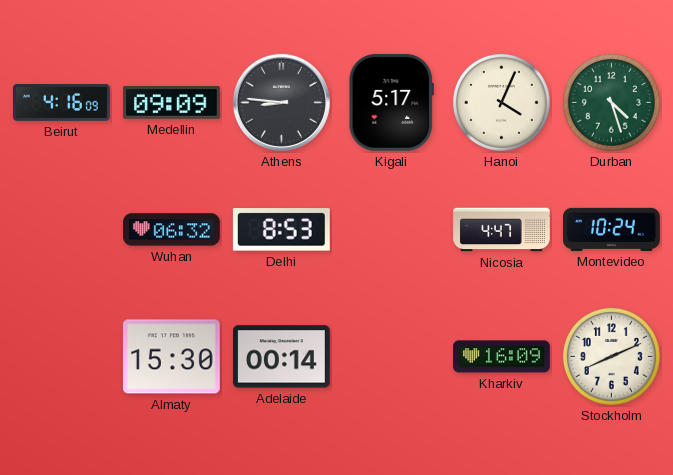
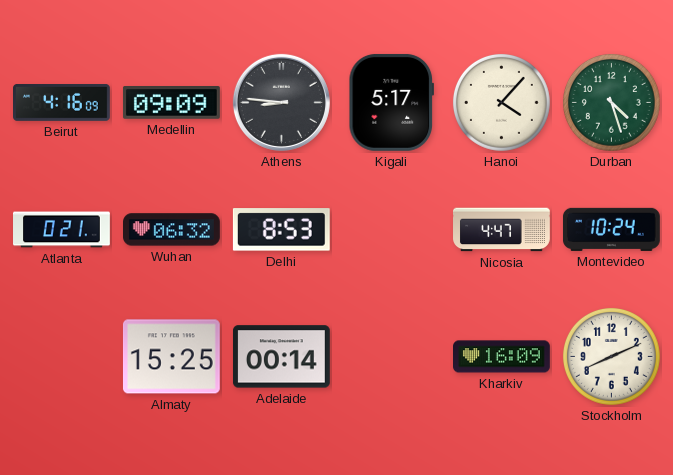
Hanoi: 4:04 -> 4:07 (501, 102)
Atlanta: none -> 0:21 (62, 230)
Almaty: 15:30 -> 15:25 (171, 357)
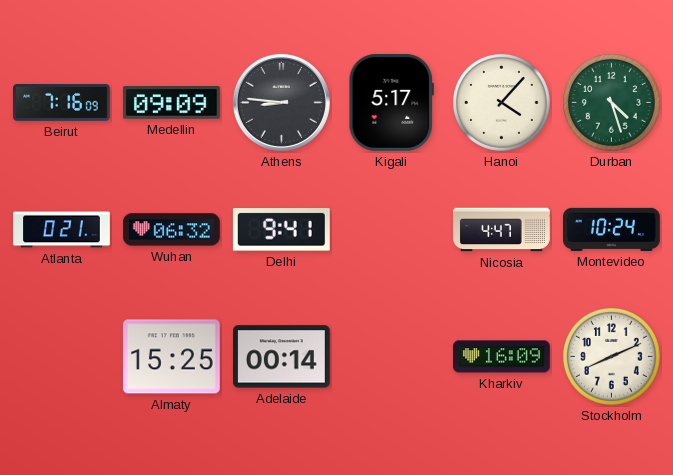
Beirut: 4:16 -> 7:16 (62, 103)
Delhi: 8:53 -> 9:41 (281, 230)
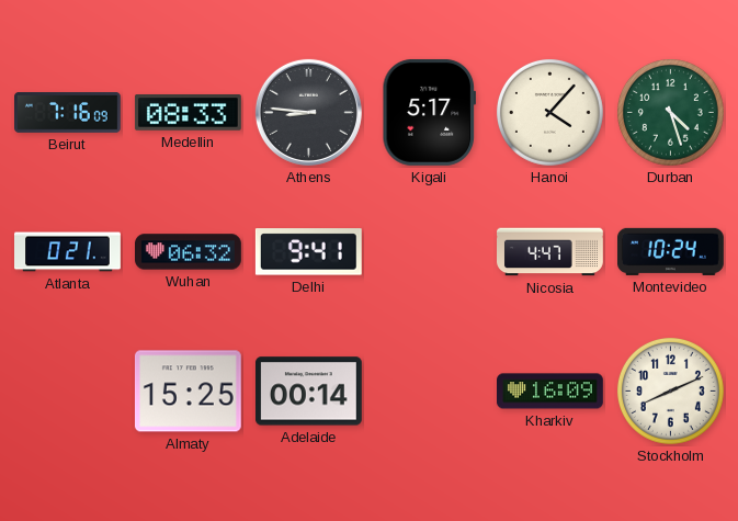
Medellin: 09:09 -> 08:33 (188, 113)
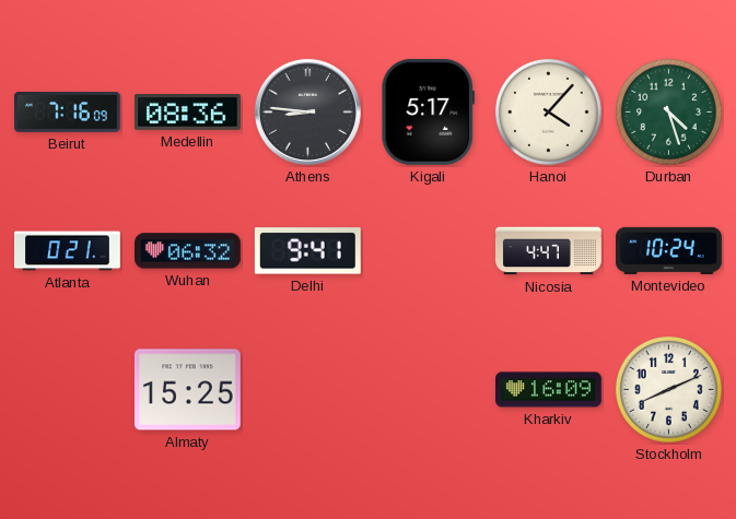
Medellin: 08:33 -> 08:36 (187, 113)
Adelaide: 00:14 -> none (308, 392)
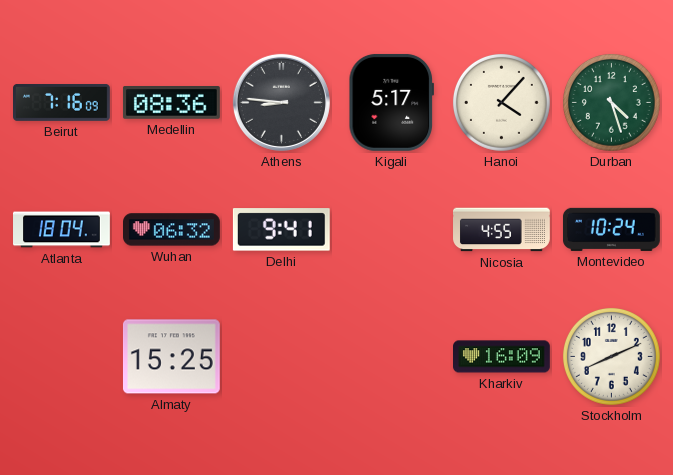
Atlanta: 0:21 -> 18:04 (62, 230)
Nicosia: 4:47 -> 4:55 (502, 230)
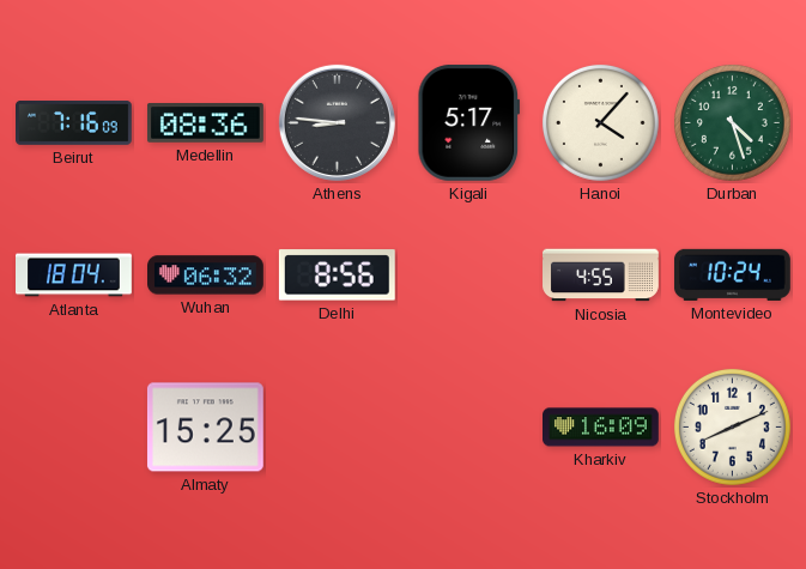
Delhi: 9:41 -> 8:56 (337, 276)
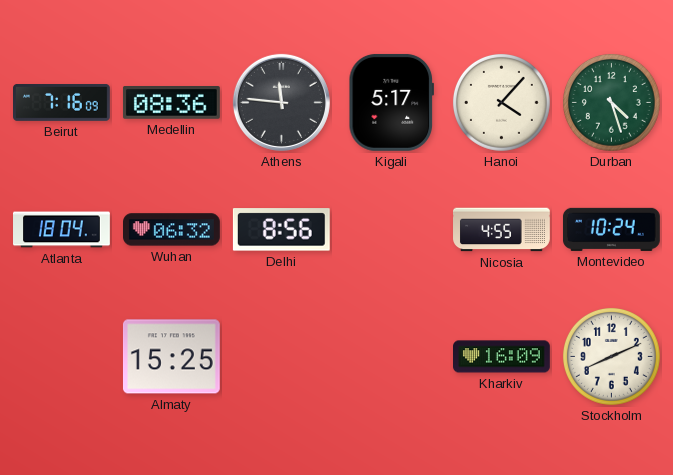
Athens: 8:46 -> 11:46 (281, 102)
